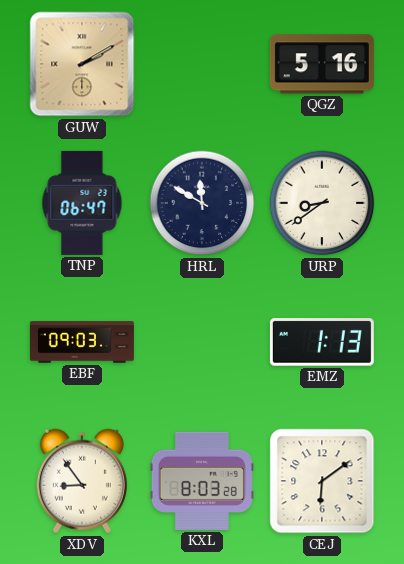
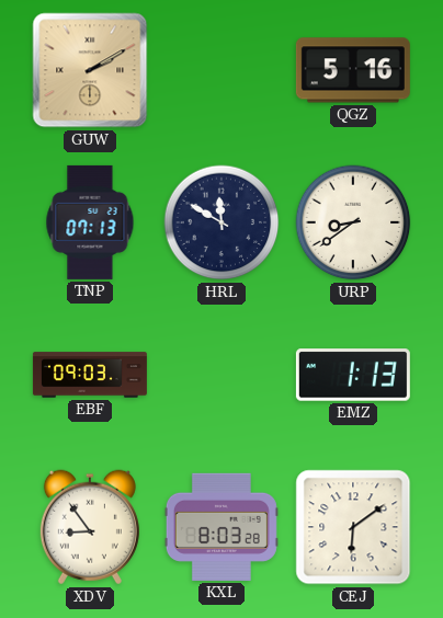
TNP: 06:47 -> 07:13 (90, 222)
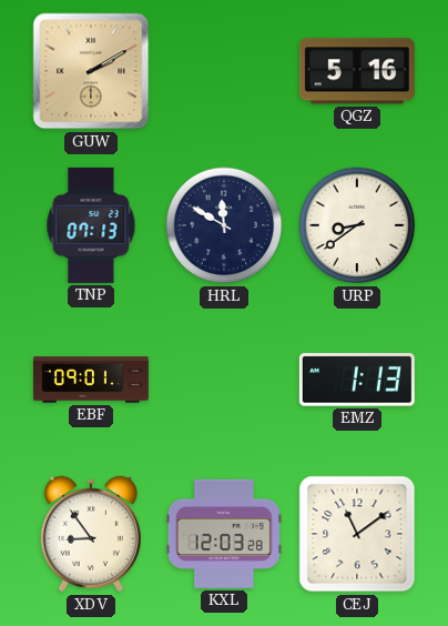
EBF: 09:03 -> 09:01 (91, 380)
KXL: 8:03 -> 12:03 (224, 534)
CEJ: 6:09 -> 11:09 (357, 534)
